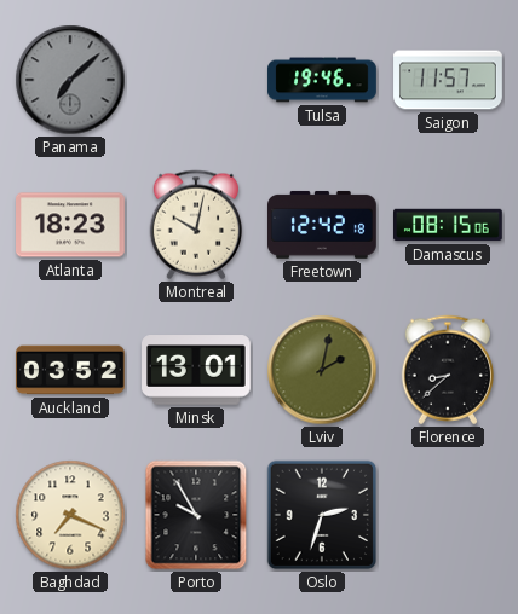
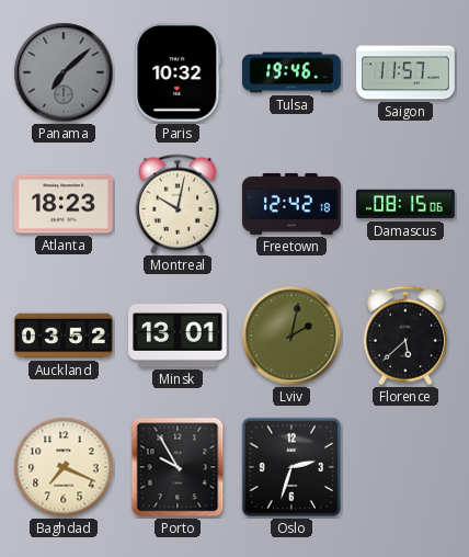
Paris: none -> 10:32 (178, 72)
Florence: 8:38 -> 5:38 (405, 336)
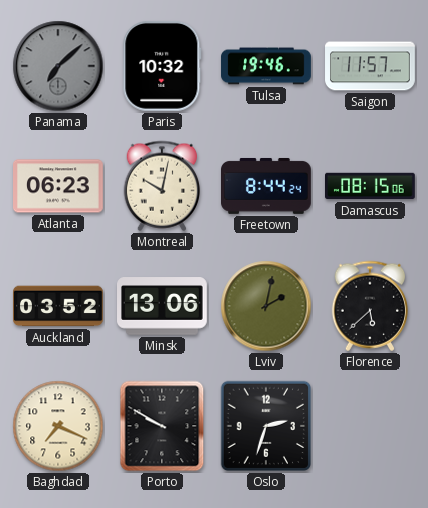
Atlanta: 18:23 -> 06:23 (59, 186)
Freetown: 12:42 -> 8:44 (267, 186)
Minsk: 13:01 -> 13:06 (163, 306)
Porto: 9:55 -> 9:50 (162, 426)
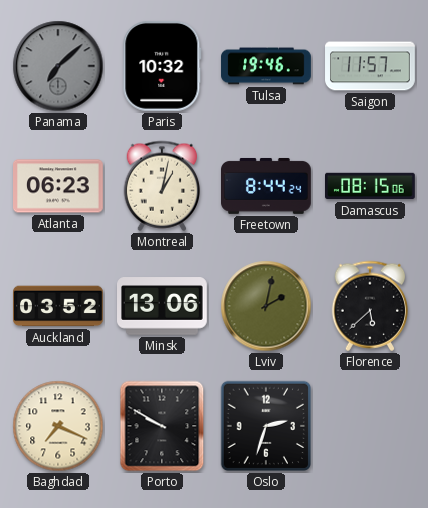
Montreal: 10:02 -> 1:02 (162, 186)
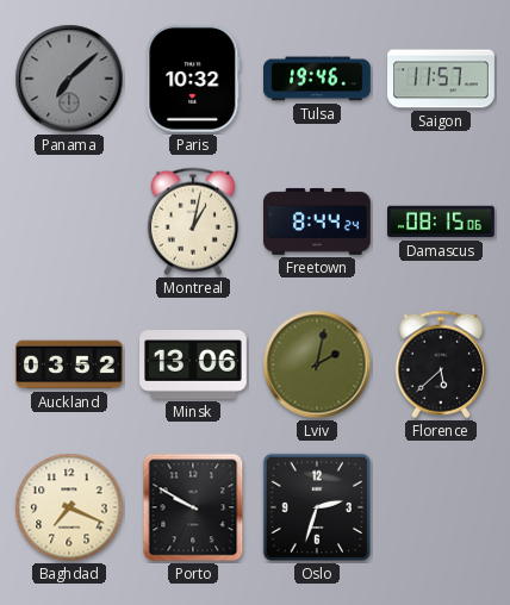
Atlanta: 06:23 -> none (59, 186)
